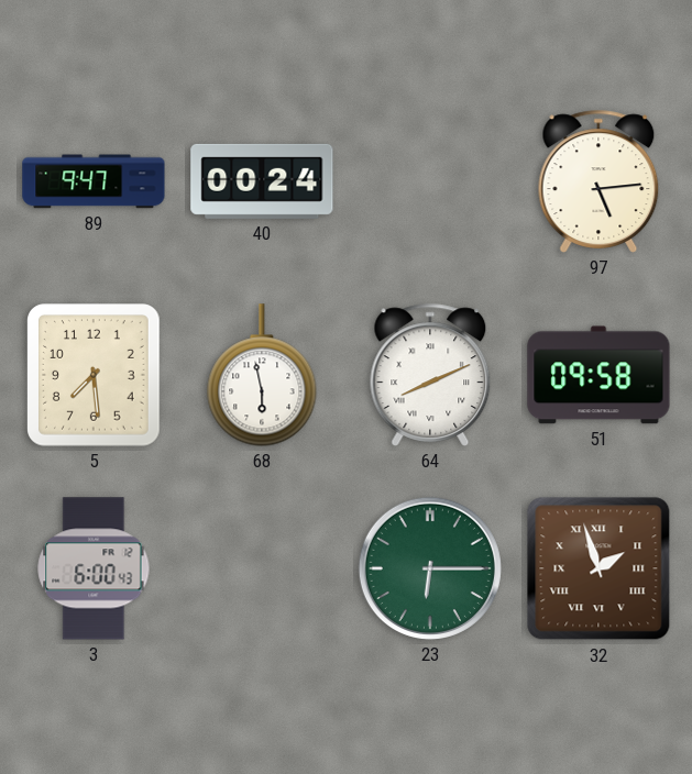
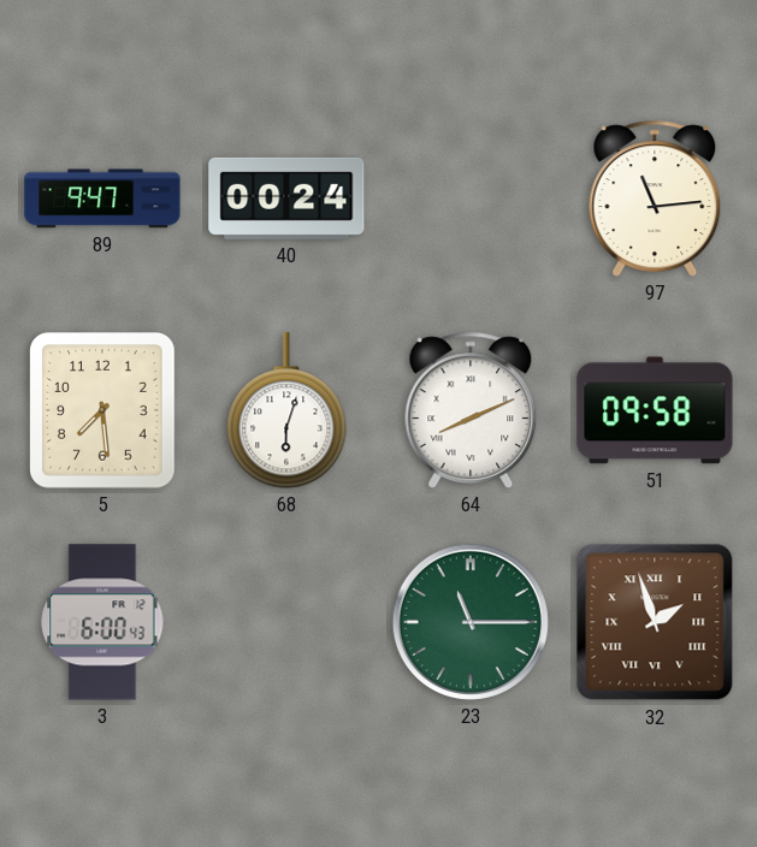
97: 5:14 -> 11:14 (655, 199)
68: 5:58 -> 6:03 (286, 410)
23: 6:15 -> 11:15 (471, 622)
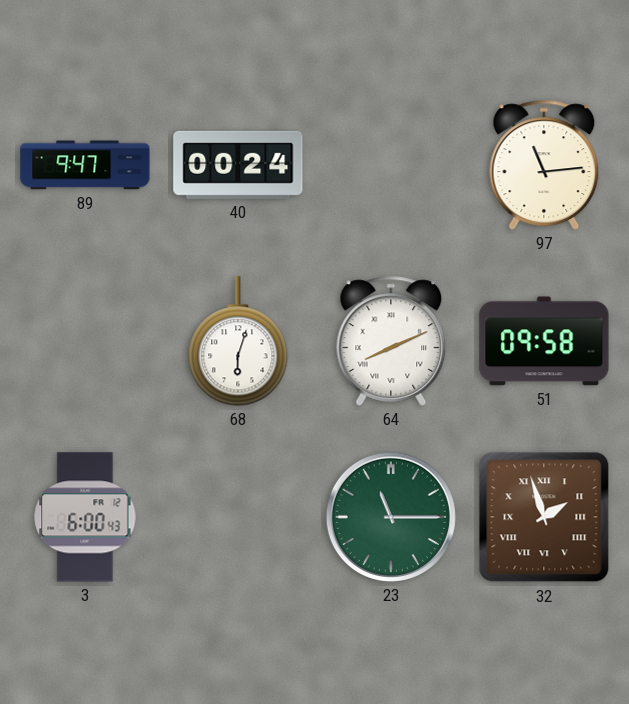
5: 7:29 -> none (102, 410)
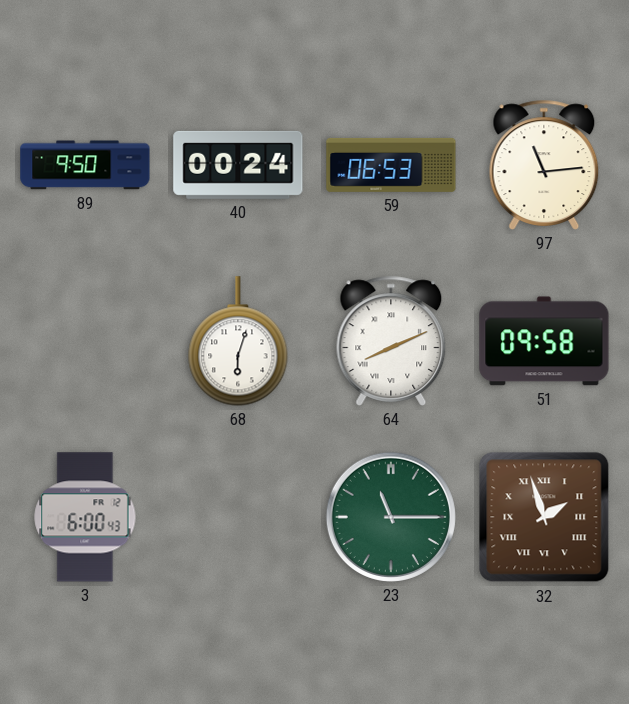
89: 9:47 -> 9:50 (85, 165)
59: none -> 06:53 (391, 165)
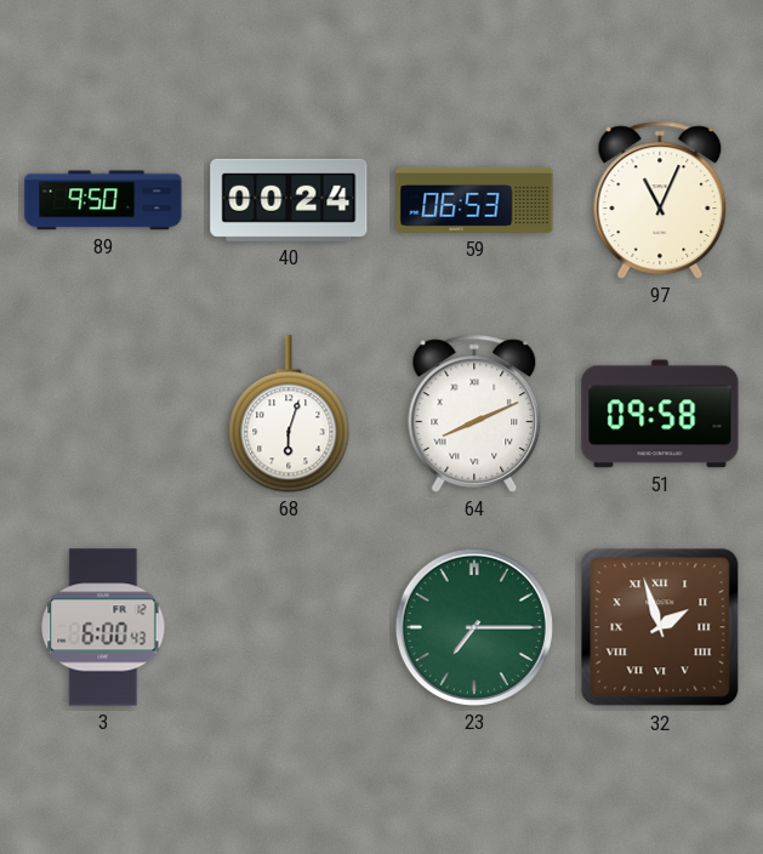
97: 11:14 -> 11:04 (660, 200)
23: 11:15 -> 7:15 (474, 627)
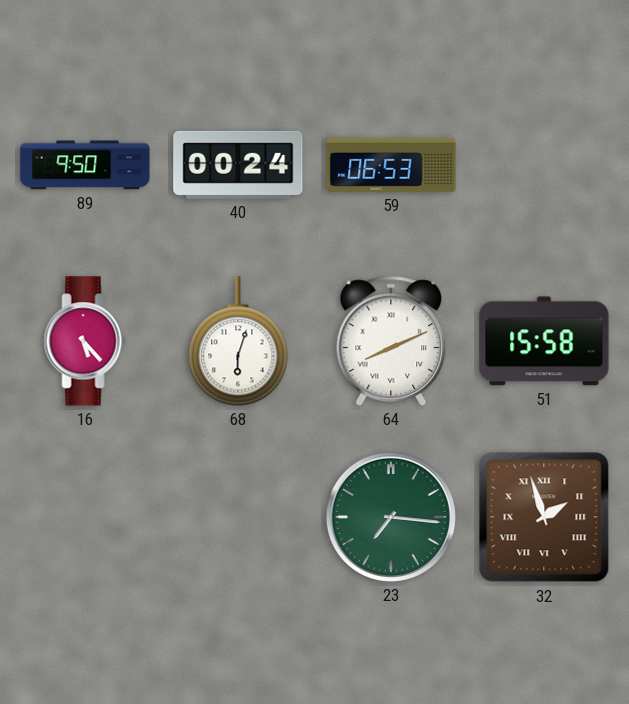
97: 11:04 -> none (660, 200)
16: none -> 5:23 (85, 341)
51: 09:58 -> 15:58 (544, 341)
3: 6:00 -> none (103, 627)
23: 7:15 -> 7:16 (391, 517)
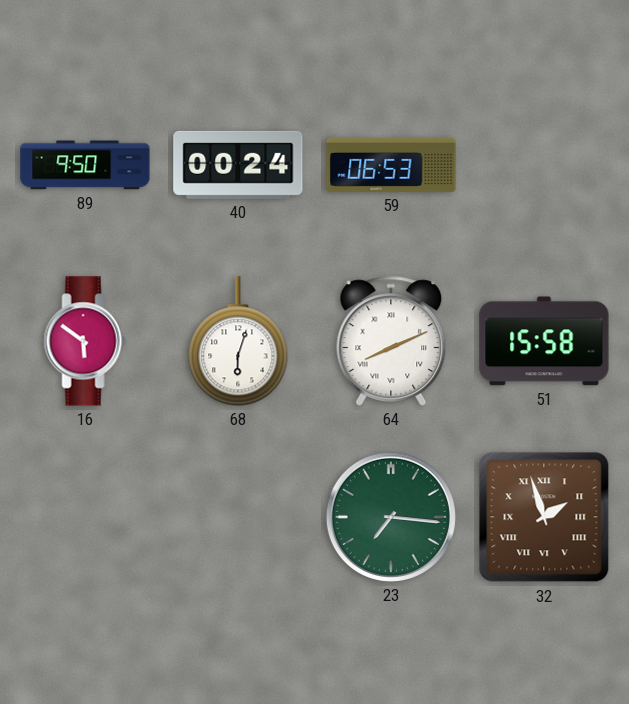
16: 5:23 -> 5:51 (85, 341)
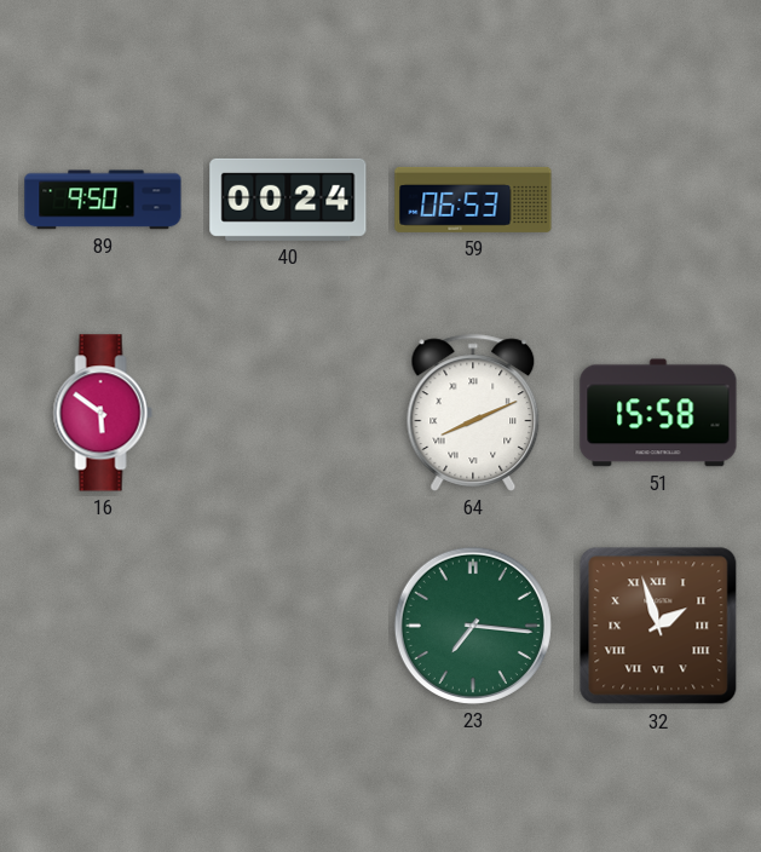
68: 6:03 -> none (238, 341)
